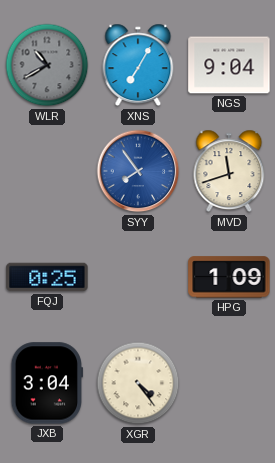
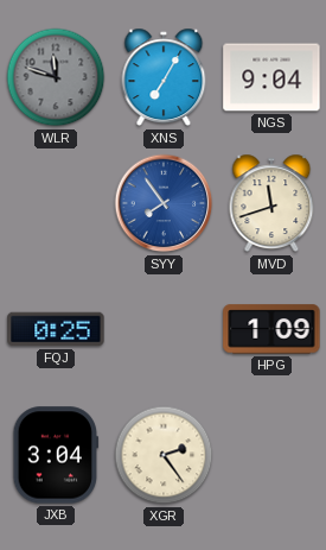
WLR: 10:40 -> 11:48 (56, 77)
XGR: 4:24 -> 2:24 (164, 455)
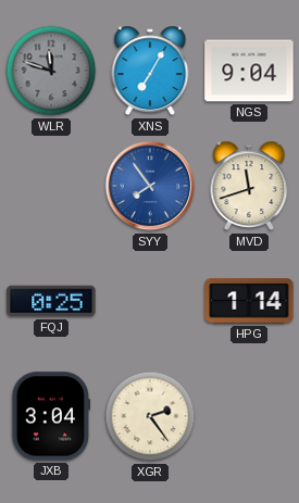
HPG: 1:09 -> 1:14 (249, 301)
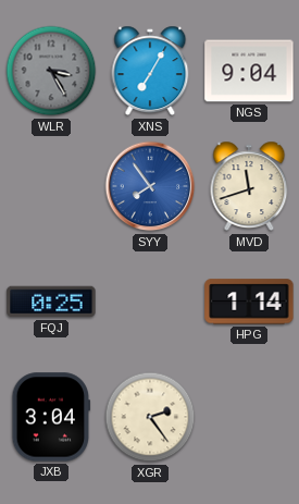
WLR: 11:48 -> 3:25 (51, 71)
